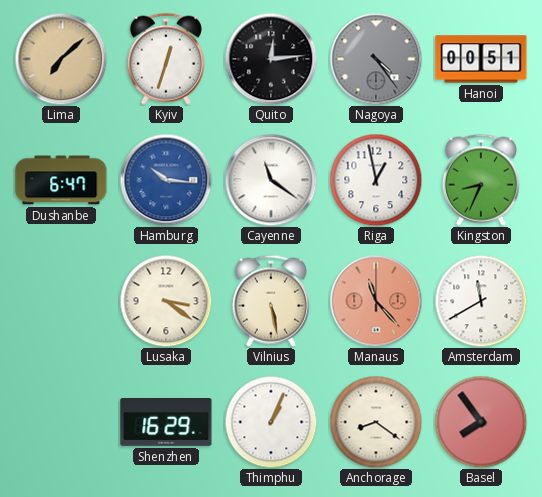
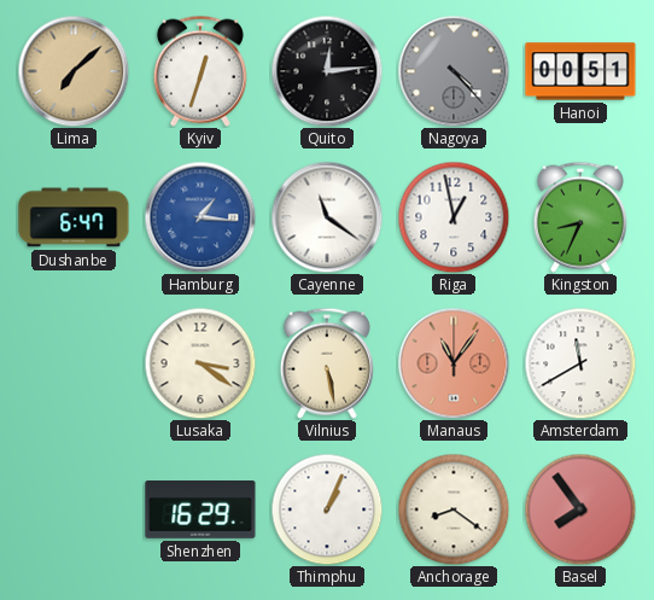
Nagoya: 4:24 -> 4:23 (454, 71)
Hamburg: 10:16 -> 1:16 (200, 217)
Manaus: 11:23 -> 11:06 (454, 363)
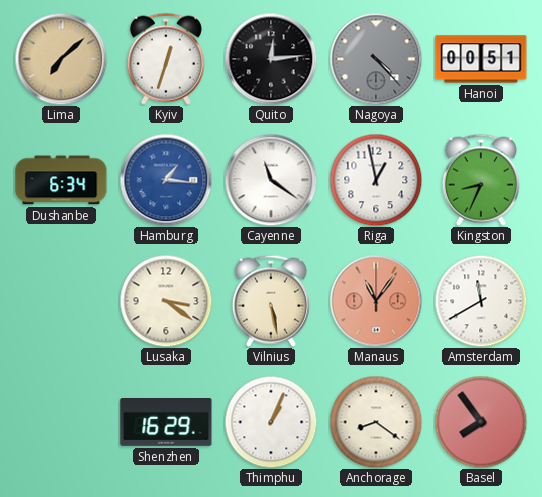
Dushanbe: 6:47 -> 6:34 (61, 180)
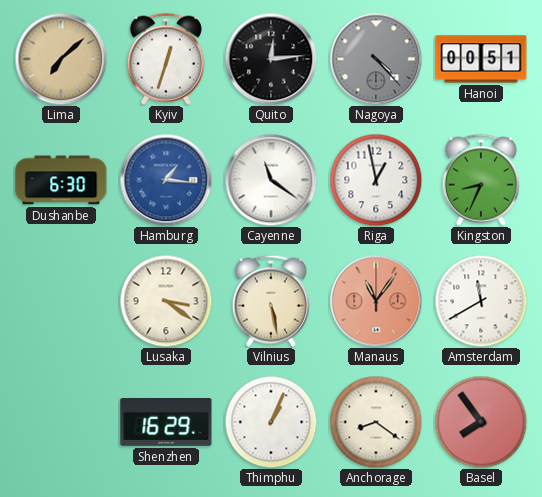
Dushanbe: 6:34 -> 6:30 (61, 180)
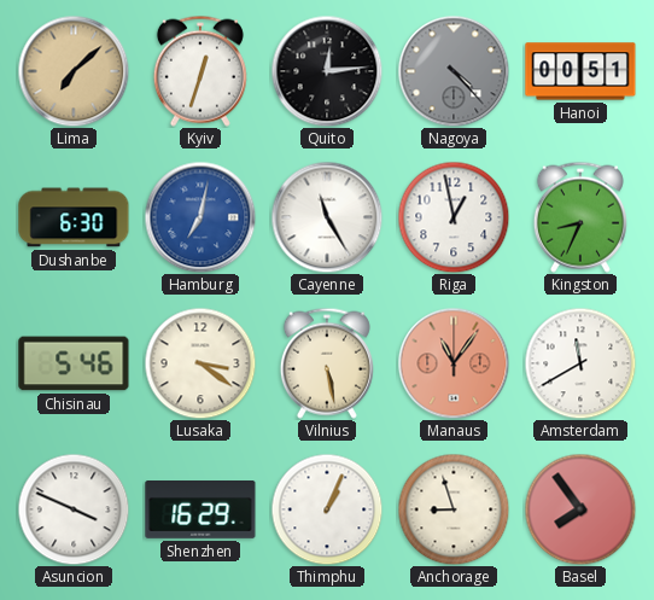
Hamburg: 1:16 -> 7:02 (200, 217)
Cayenne: 11:21 -> 11:25 (327, 217)
Chisinau: none -> 5:46 (74, 363)
Asuncion: none -> 3:49 (74, 509)
Anchorage: 8:21 -> 8:57 (454, 509)
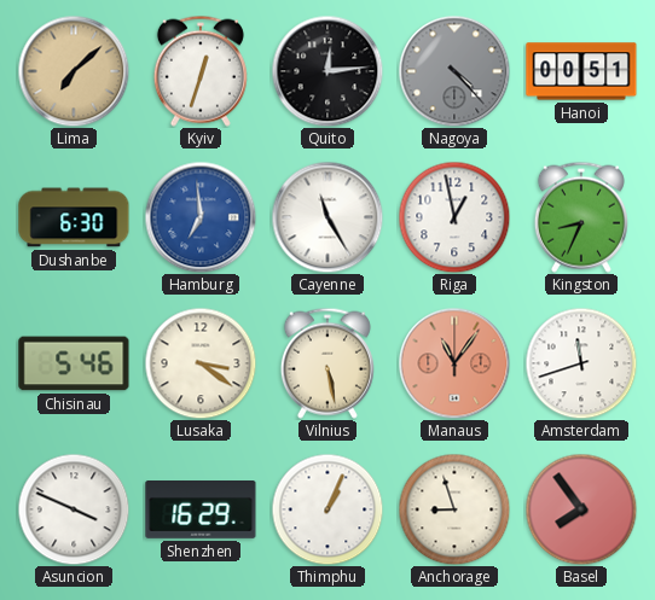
Hamburg: 7:02 -> 6:59 (201, 217)
Amsterdam: 11:40 -> 11:42 (581, 363)
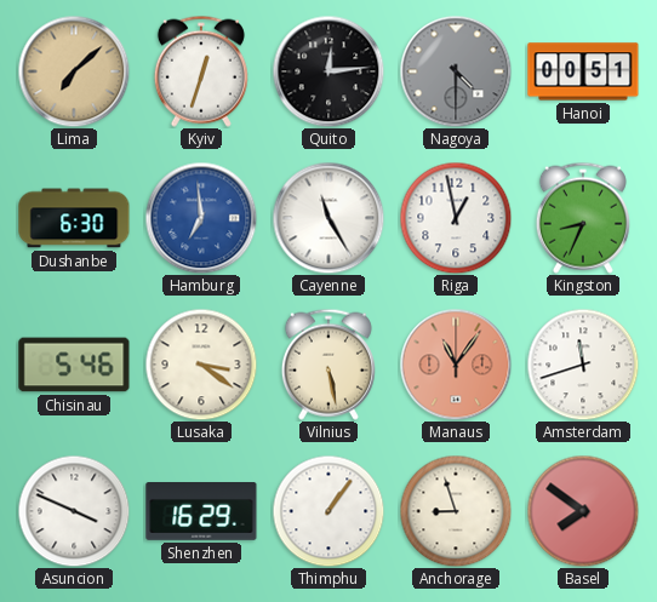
Nagoya: 4:23 -> 4:30 (456, 71)
Thimphu: 1:04 -> 1:06 (328, 511)
Basel: 7:54 -> 7:51 (583, 511)
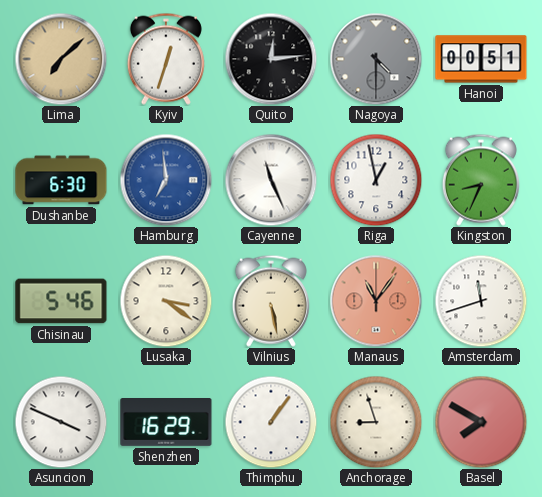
Cayenne: 11:25 -> 11:26 (271, 180)
Basel: 7:51 -> 7:50 (481, 422)
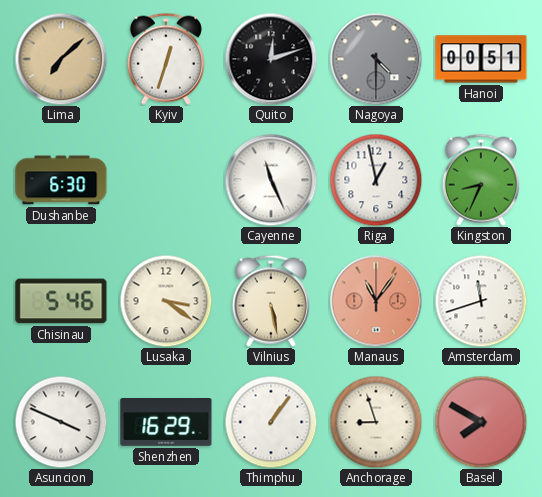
Quito: 12:14 -> 12:12 (271, 59)
Hamburg: 6:59 -> none (166, 180)
